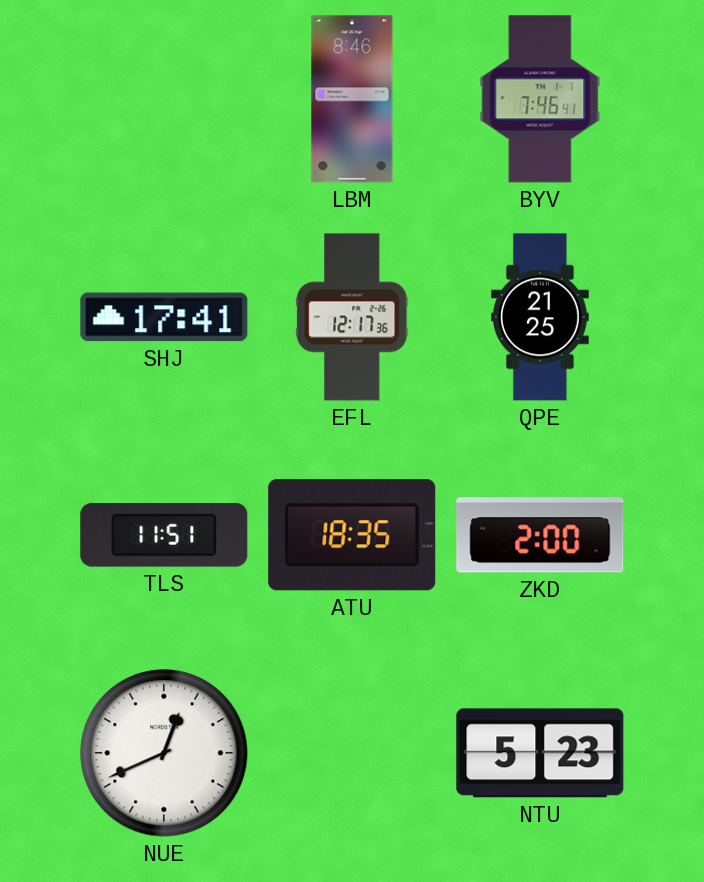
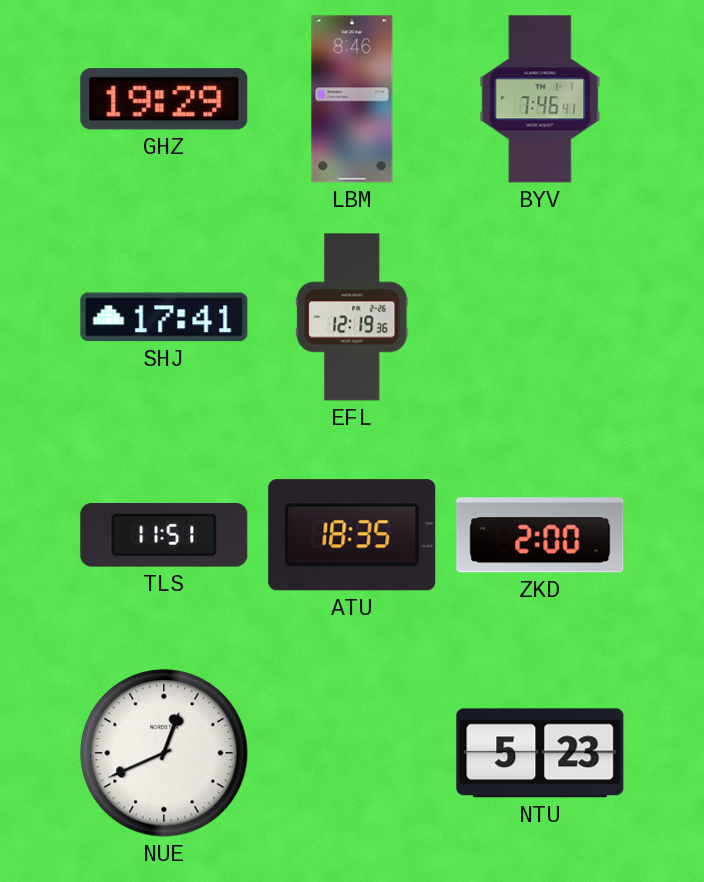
GHZ: none -> 19:29 (164, 99)
EFL: 12:17 -> 12:19 (352, 317)
QPE: 21:25 -> none (540, 317)
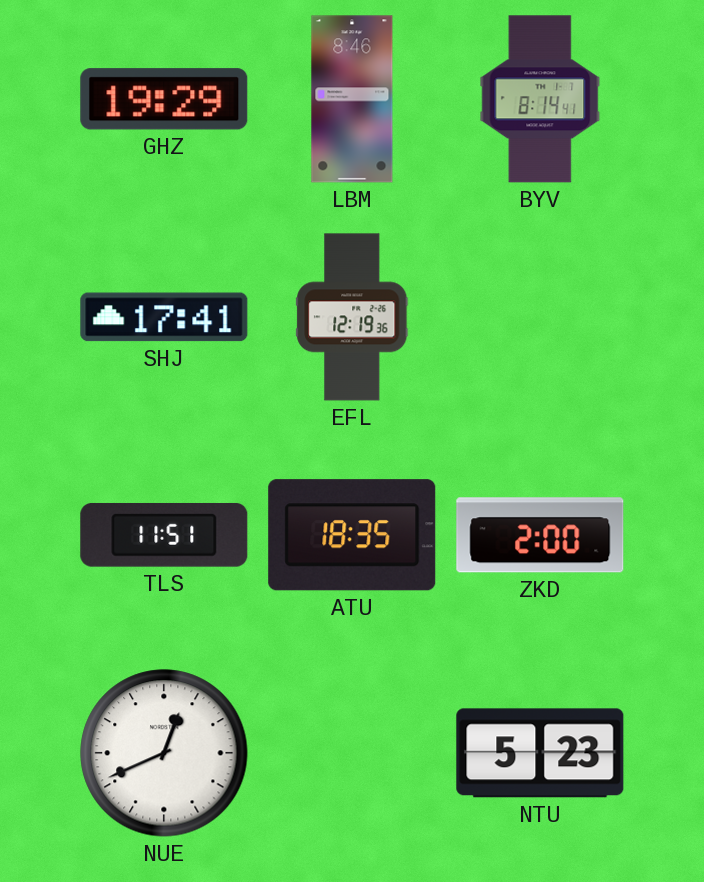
BYV: 7:46 -> 8:14 (540, 99)
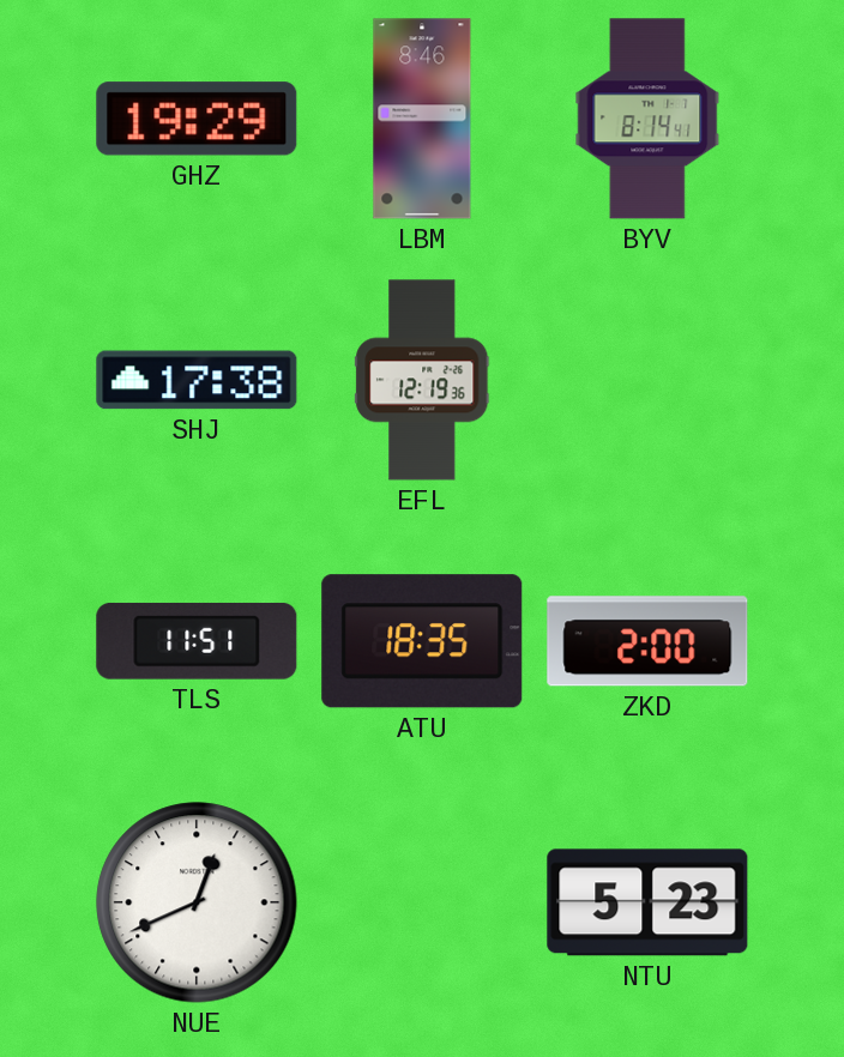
SHJ: 17:41 -> 17:38 (197, 380)
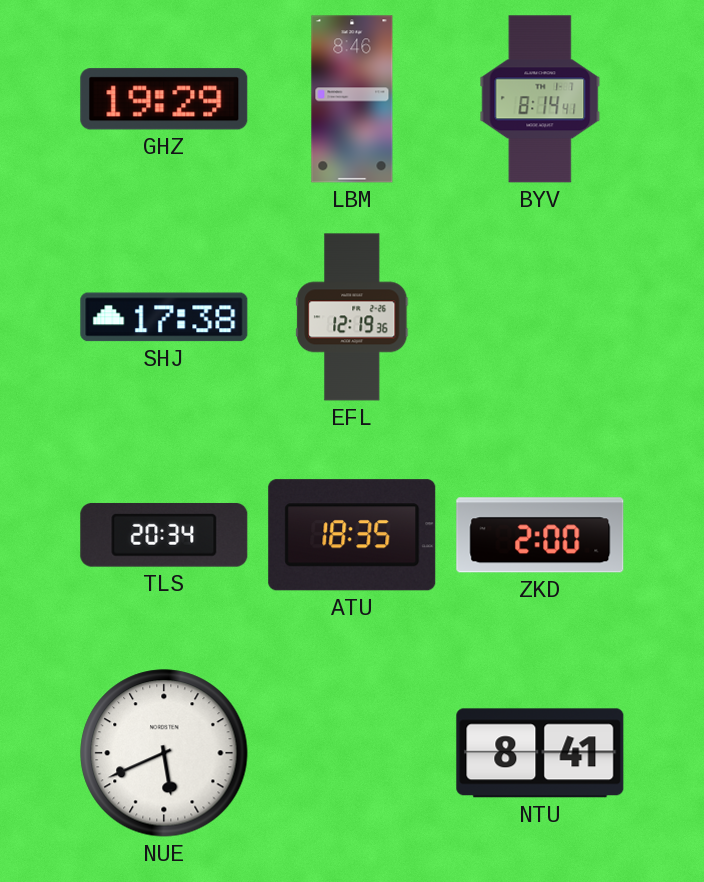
TLS: 11:51 -> 20:34 (164, 535)
NUE: 12:41 -> 5:41 (164, 753)
NTU: 5:23 -> 8:41 (540, 753)
